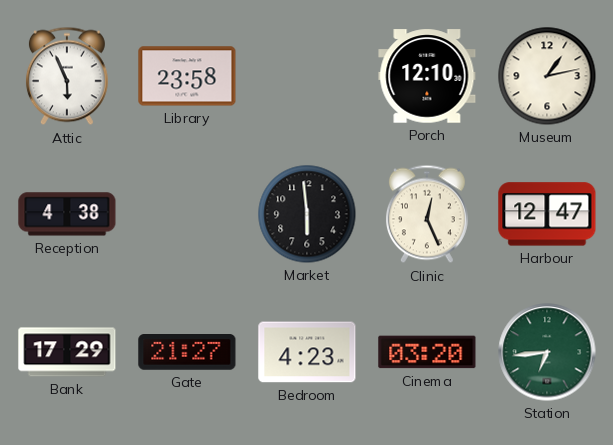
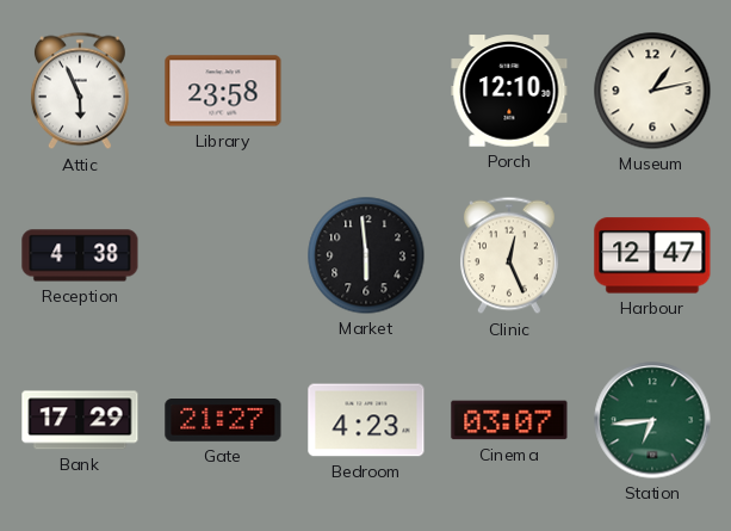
Cinema: 03:20 -> 03:07 (509, 420)
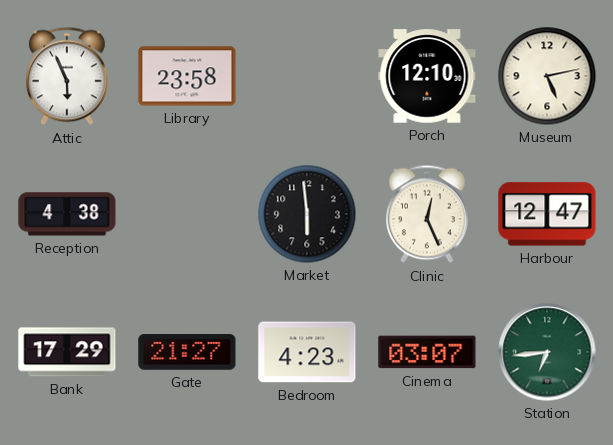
Museum: 1:13 -> 5:13 (547, 76)
